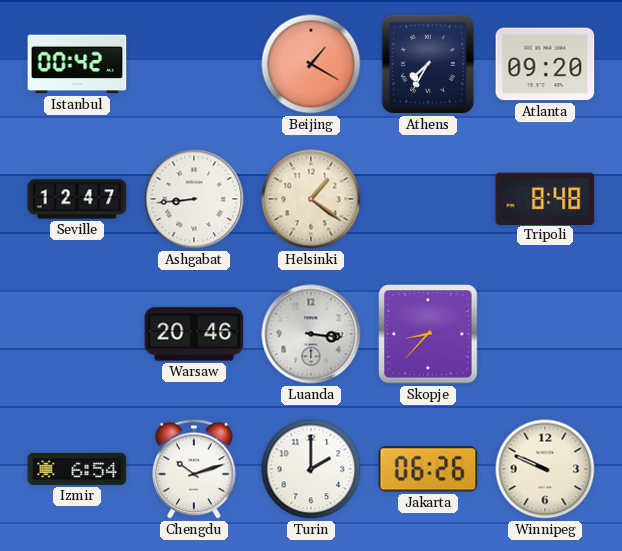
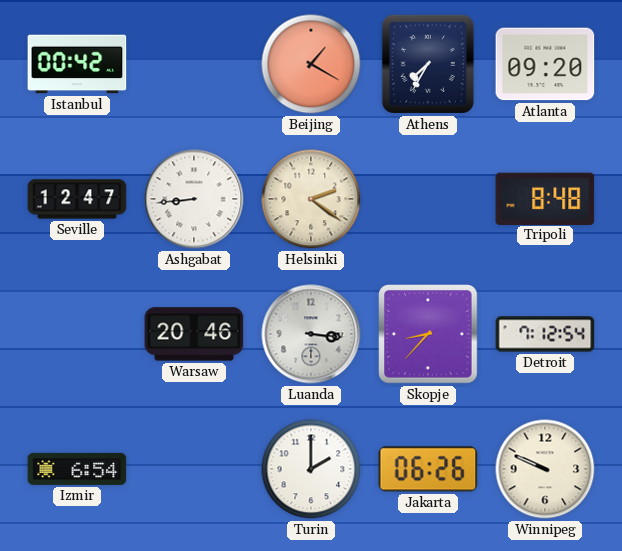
Helsinki: 1:21 -> 2:21 (311, 199)
Detroit: none -> 7:12 (545, 334)
Chengdu: 10:12 -> none (194, 469)
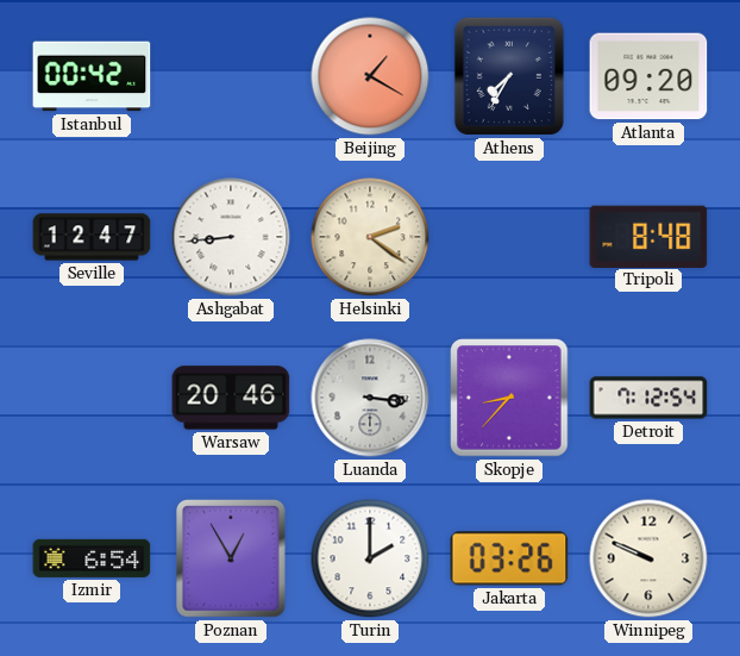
Poznan: none -> 12:55 (232, 560)
Jakarta: 06:26 -> 03:26 (509, 558)
